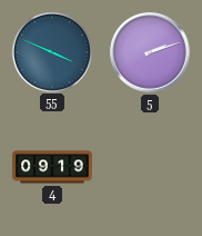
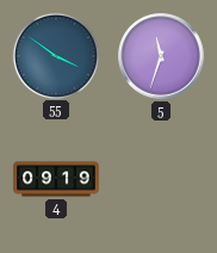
55: 3:49 -> 3:51 (55, 55)
5: 2:12 -> 11:33 (161, 56)
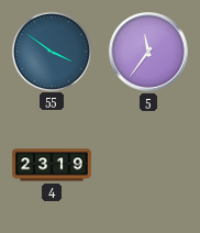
5: 11:33 -> 11:36 (148, 52)
4: 09:19 -> 23:19 (52, 165)
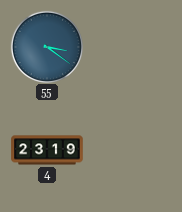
55: 3:51 -> 3:21 (46, 46)
5: 11:36 -> none (148, 52)
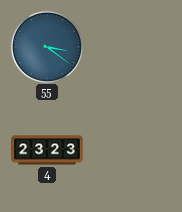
4: 23:19 -> 23:23 (47, 150)
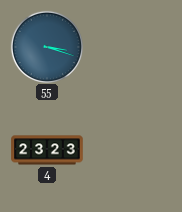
55: 3:21 -> 3:18 (46, 46)
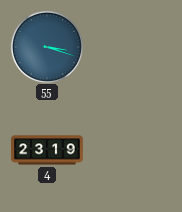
4: 23:23 -> 23:19 (47, 150)
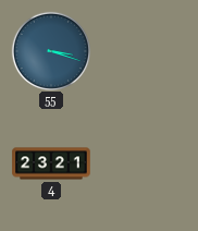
4: 23:19 -> 23:21 (51, 163)
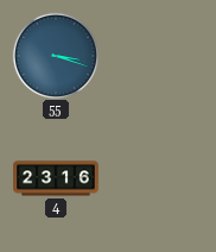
4: 23:21 -> 23:16 (56, 178)
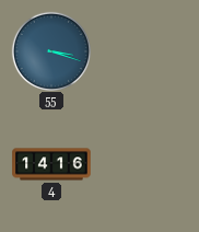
4: 23:16 -> 14:16 (51, 164)
